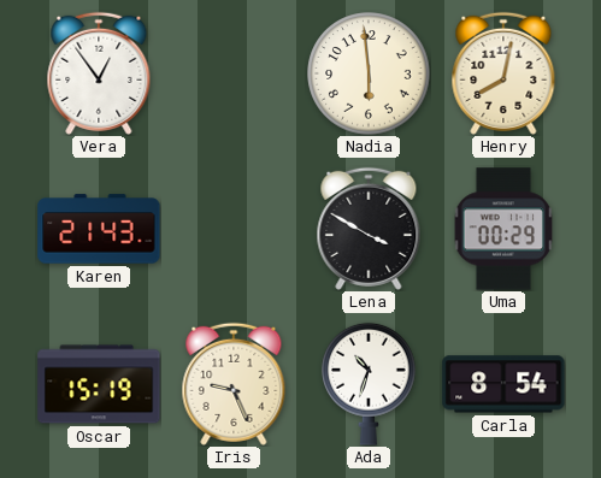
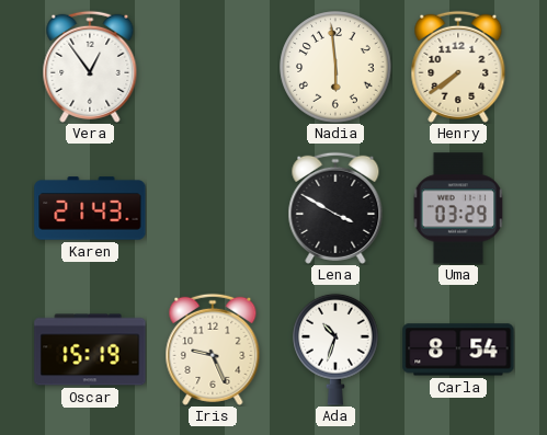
Henry: 8:02 -> 7:39 (458, 67)
Uma: 00:29 -> 03:29 (458, 208)
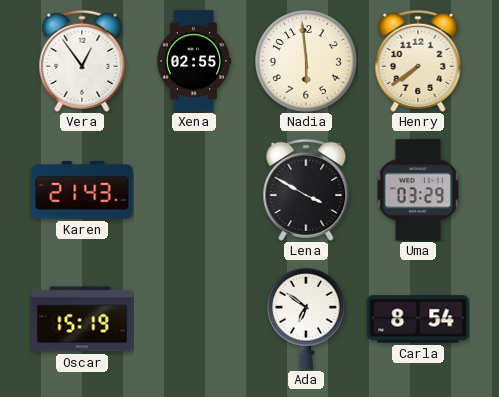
Xena: none -> 02:55 (194, 61)
Iris: 9:26 -> none (213, 350)
Ada: 10:33 -> 6:51 (306, 319)
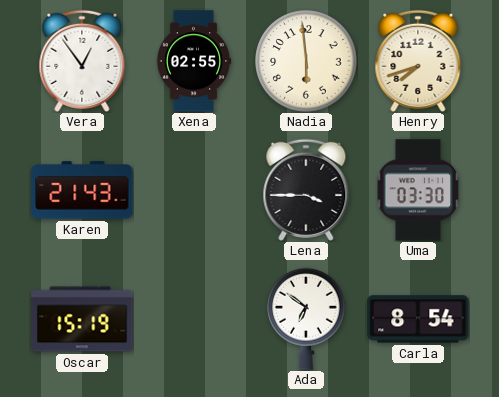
Henry: 7:39 -> 7:42 (418, 61)
Lena: 3:50 -> 3:45 (306, 190)
Uma: 03:29 -> 03:30 (418, 190)
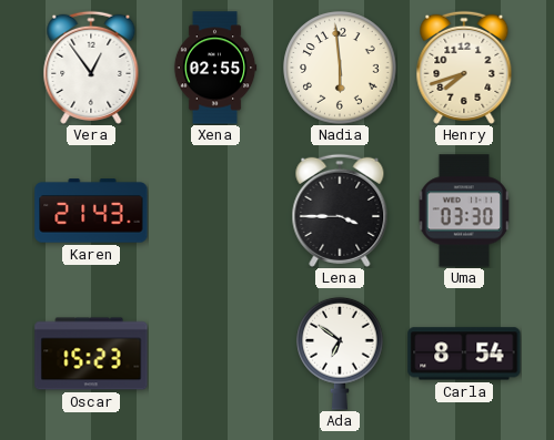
Oscar: 15:19 -> 15:23 (91, 354)
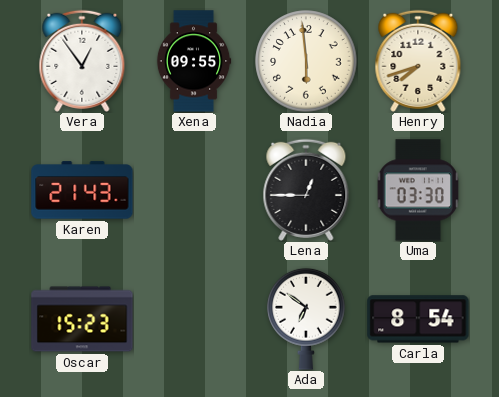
Xena: 02:55 -> 09:55 (194, 61)
Lena: 3:45 -> 12:45 (306, 190)
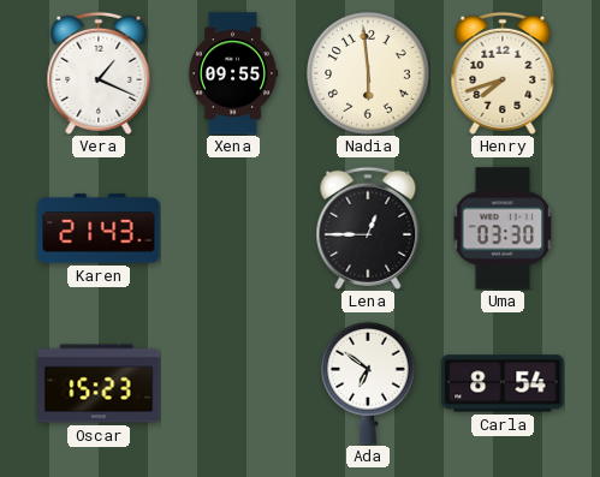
Vera: 12:54 -> 1:19 (99, 73)
